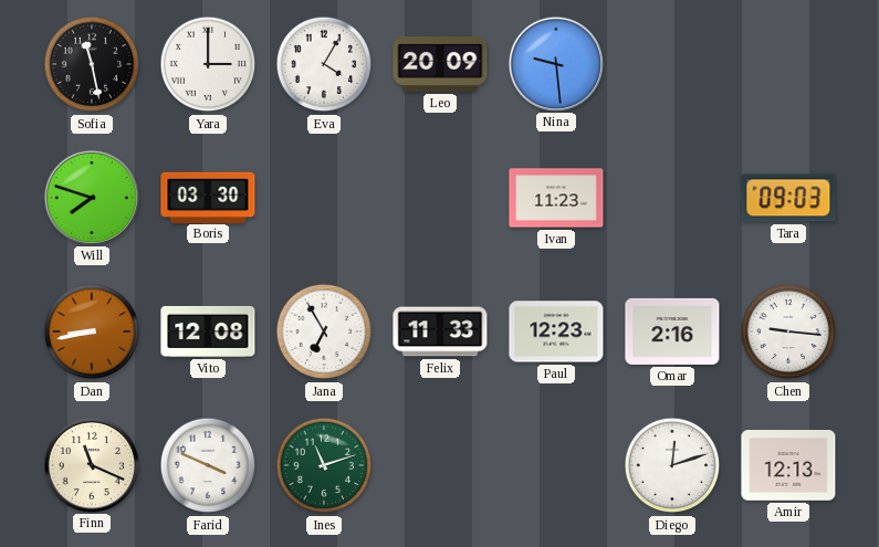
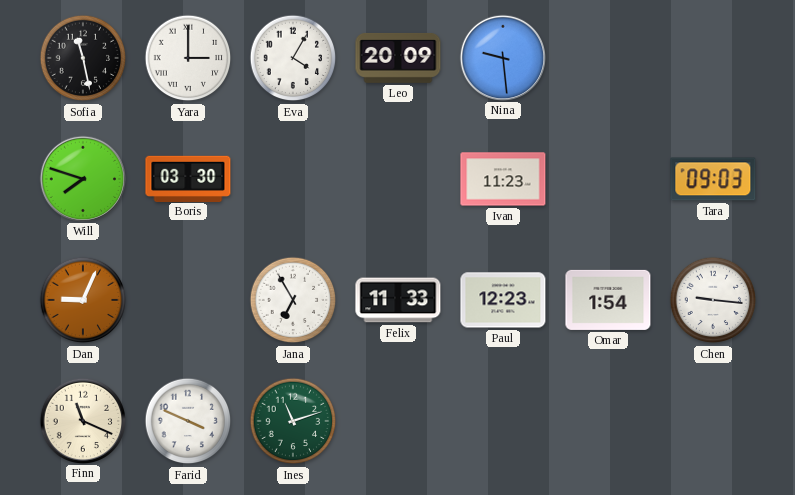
Dan: 8:43 -> 9:04 (83, 300)
Vito: 12:08 -> none (208, 332)
Omar: 2:16 -> 1:54 (608, 300)
Diego: 12:12 -> none (672, 465)
Amir: 12:13 -> none (788, 466)
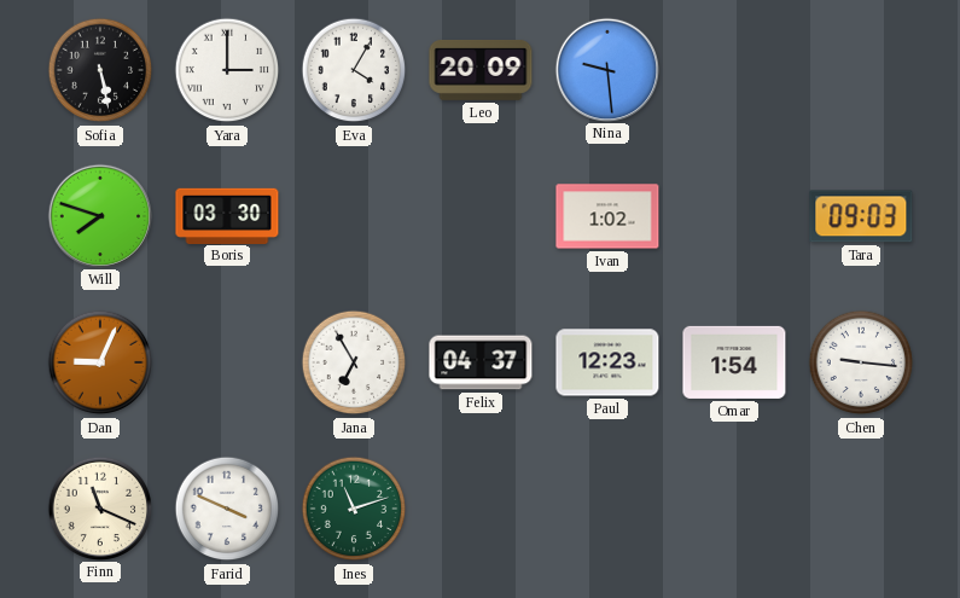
Sofia: 11:28 -> 5:28 (100, 70)
Ivan: 11:23 -> 1:02 (607, 216)
Felix: 11:33 -> 04:37 (481, 362)
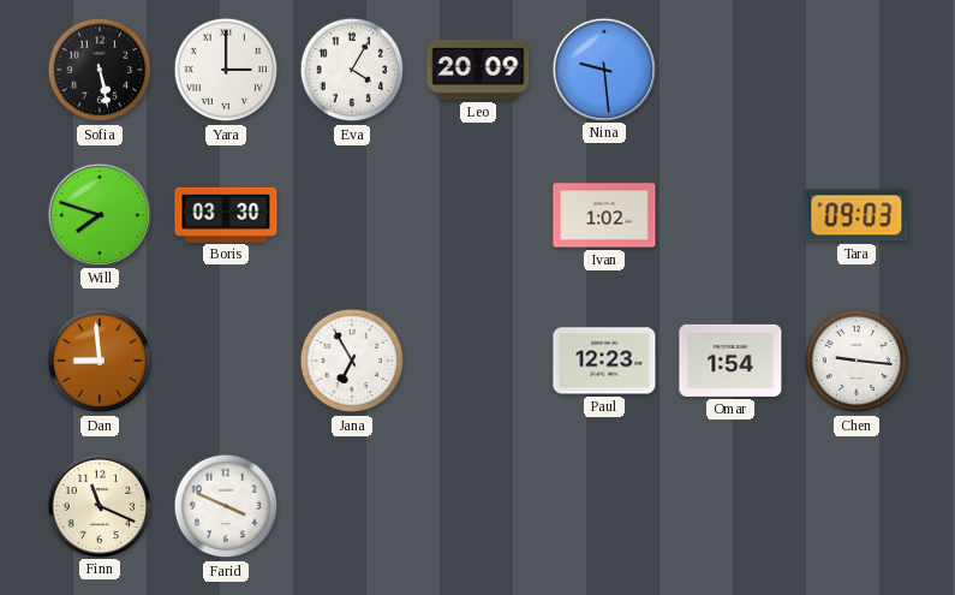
Dan: 9:04 -> 8:59 (100, 361)
Felix: 04:37 -> none (481, 362)
Ines: 11:12 -> none (354, 509)
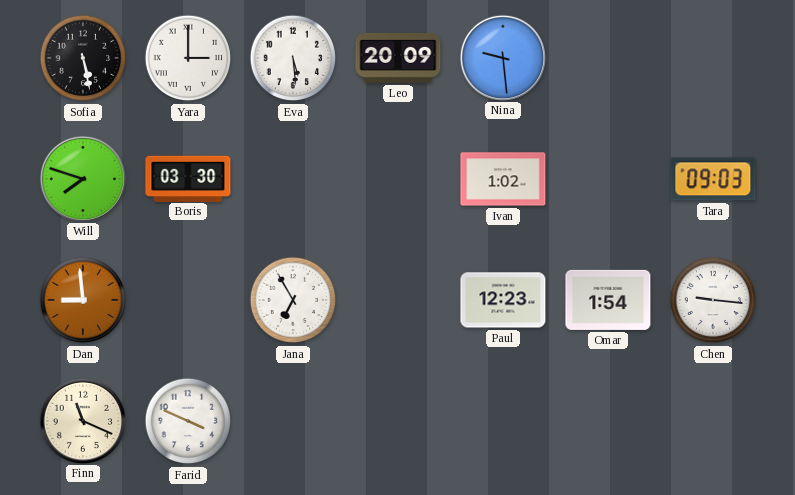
Eva: 4:05 -> 5:29 (293, 58)
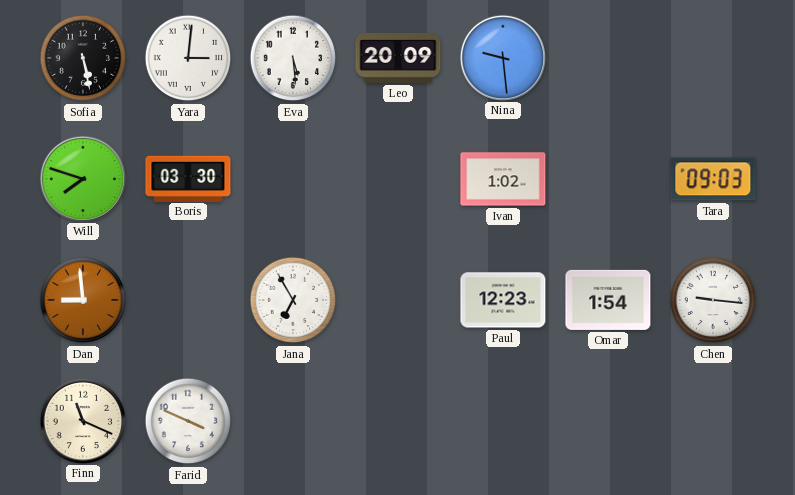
Yara: 3:00 -> 3:01 (188, 58)
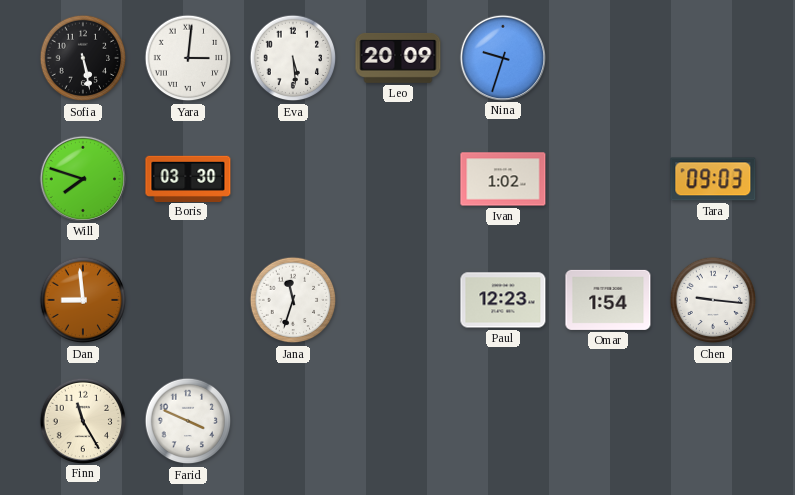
Nina: 9:29 -> 9:33 (502, 57)
Jana: 6:55 -> 11:33 (293, 300)
Finn: 11:19 -> 11:25 (82, 420)
